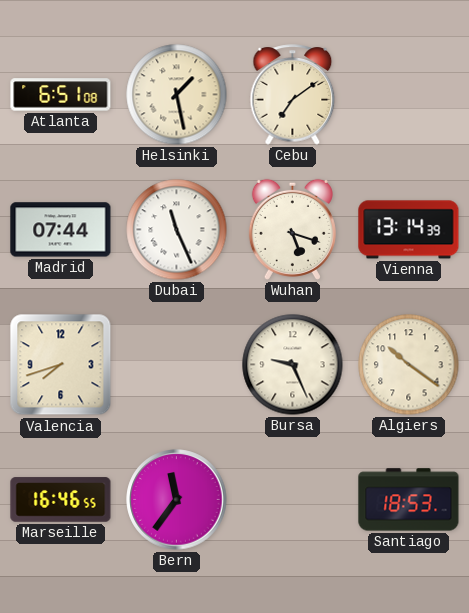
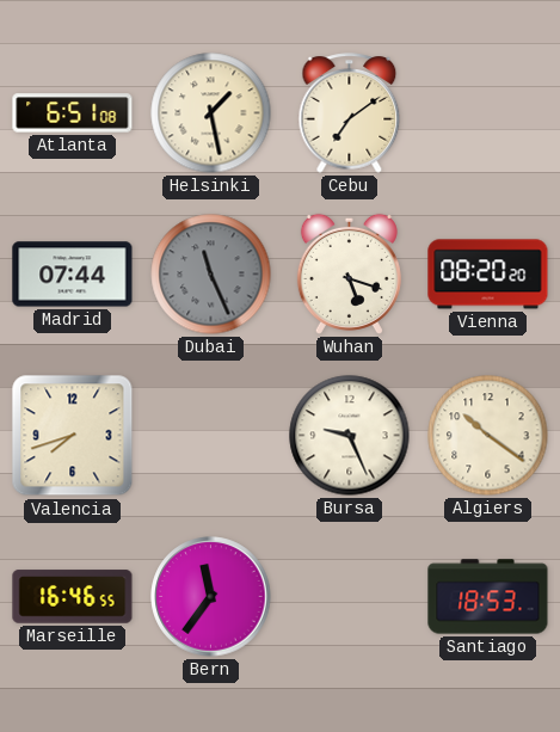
Dubai dial: white -> grey (211, 275)
Vienna: 13:14 -> 08:20 (488, 275)
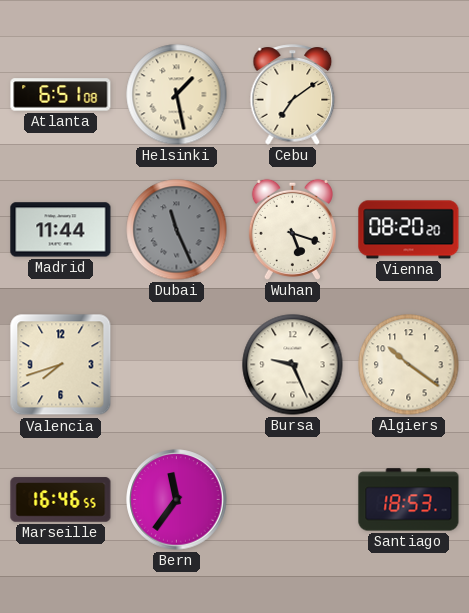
Madrid: 07:44 -> 11:44 (61, 230)
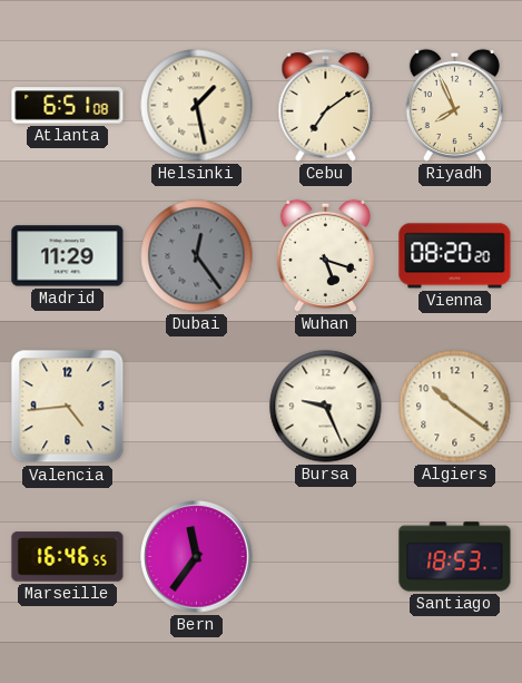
Riyadh: none -> 7:56 (454, 105)
Madrid: 11:44 -> 11:29 (68, 256)
Dubai: 11:26 -> 12:24 (197, 256)
Valencia: 7:42 -> 4:44 (68, 407)
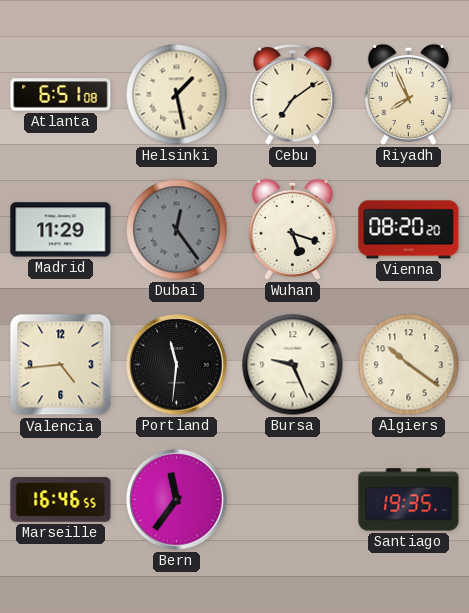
Portland: none -> 11:31 (177, 365)
Santiago: 18:53 -> 19:35 (409, 500)
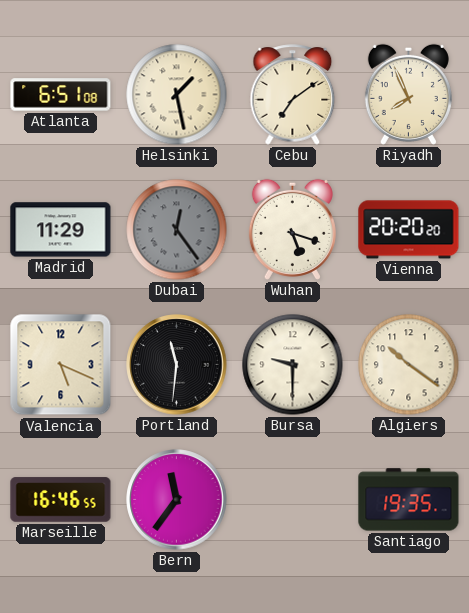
Vienna: 08:20 -> 20:20 (409, 230)
Valencia: 4:44 -> 5:19 (61, 365)
Bursa: 9:26 -> 9:30 (293, 365)
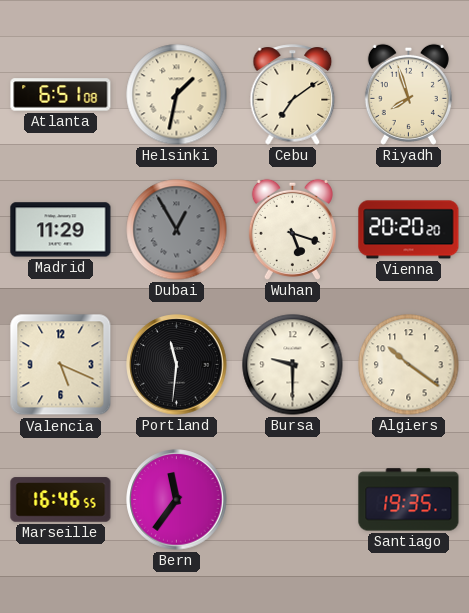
Helsinki: 1:28 -> 1:32 (177, 95)
Riyadh: 7:56 -> 7:57 (408, 94)
Dubai: 12:24 -> 12:55 (177, 230)
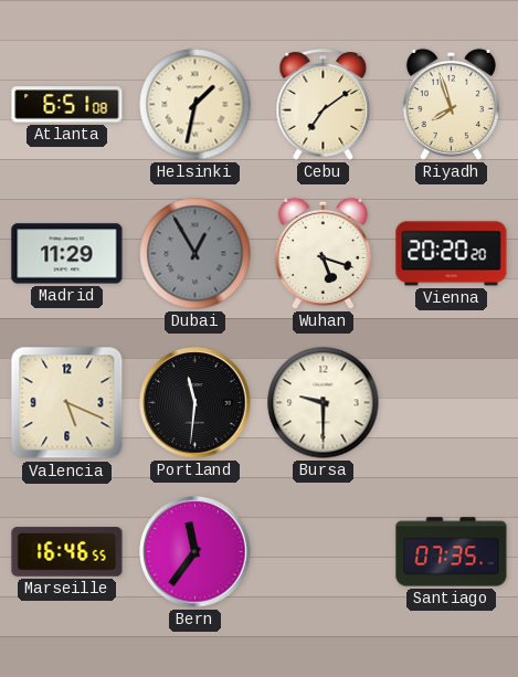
Algiers: 10:21 -> none (409, 365)
Santiago: 19:35 -> 07:35 (452, 552)
